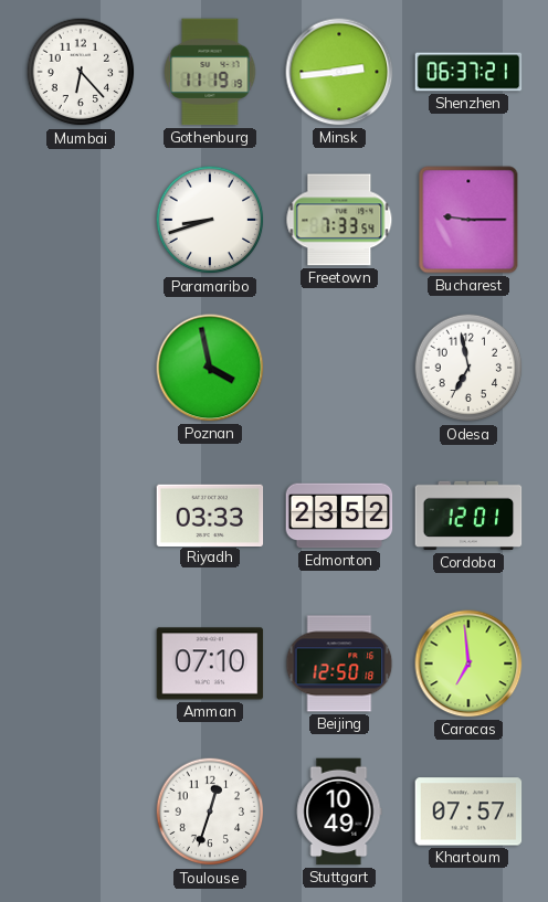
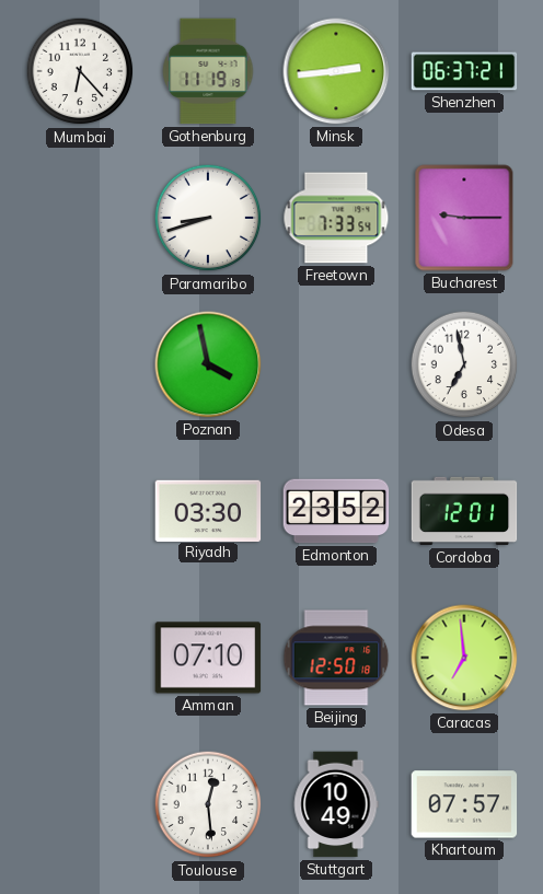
Riyadh: 03:33 -> 03:30 (208, 510)
Toulouse: 12:33 -> 12:29 (208, 804)
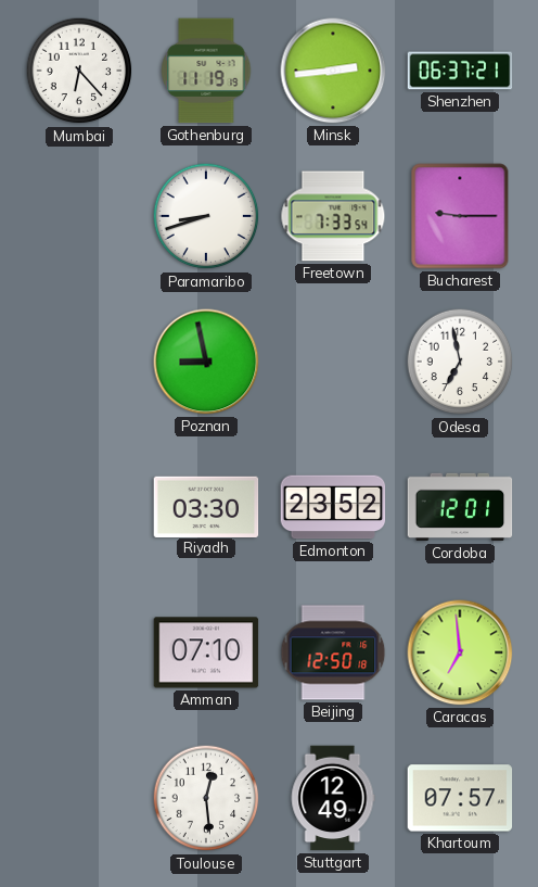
Poznan: 3:58 -> 8:58 (206, 362)
Stuttgart: 10:49 -> 12:49 (333, 798)
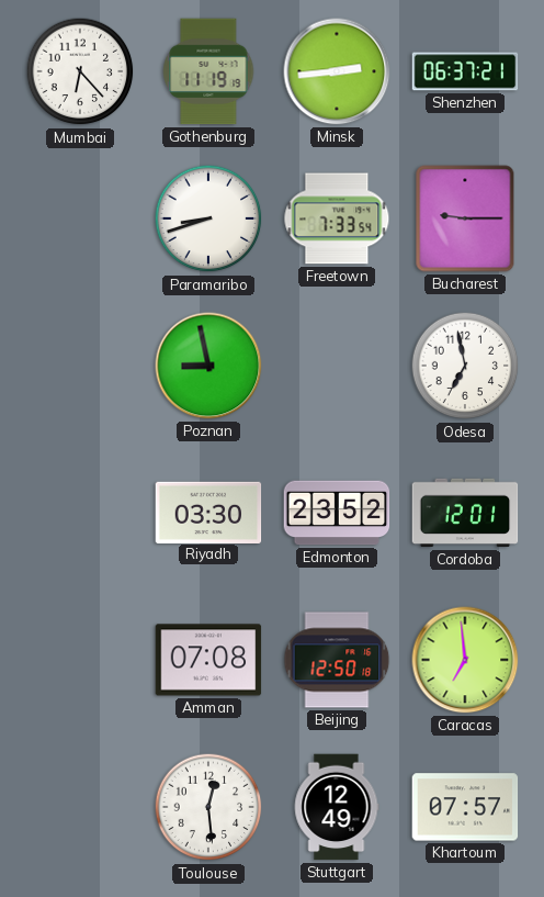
Amman: 07:10 -> 07:08 (208, 660)
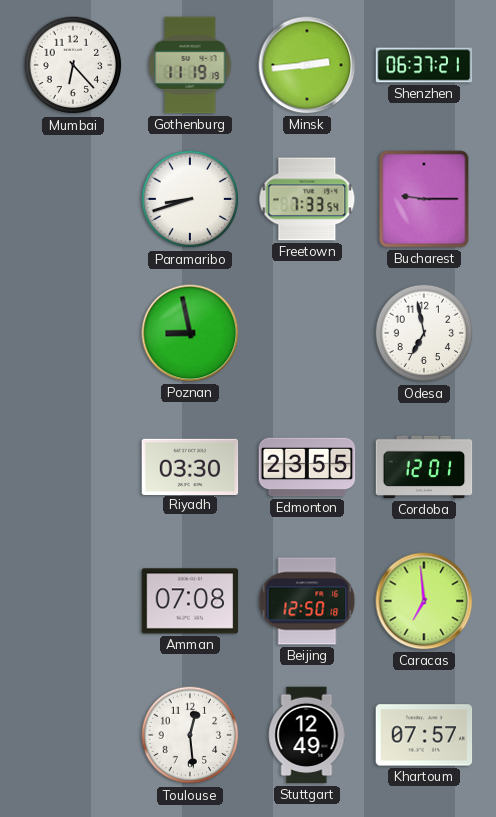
Edmonton: 23:52 -> 23:55 (307, 467)
